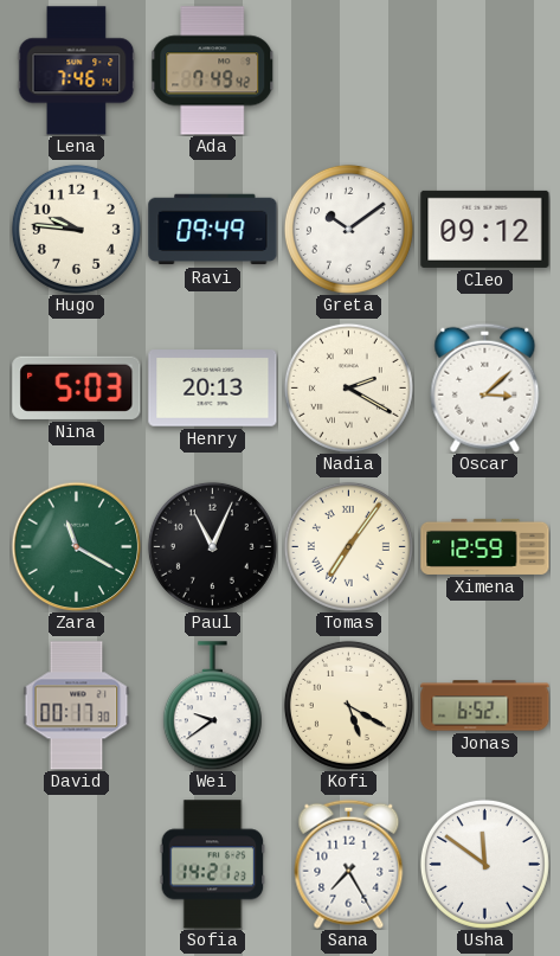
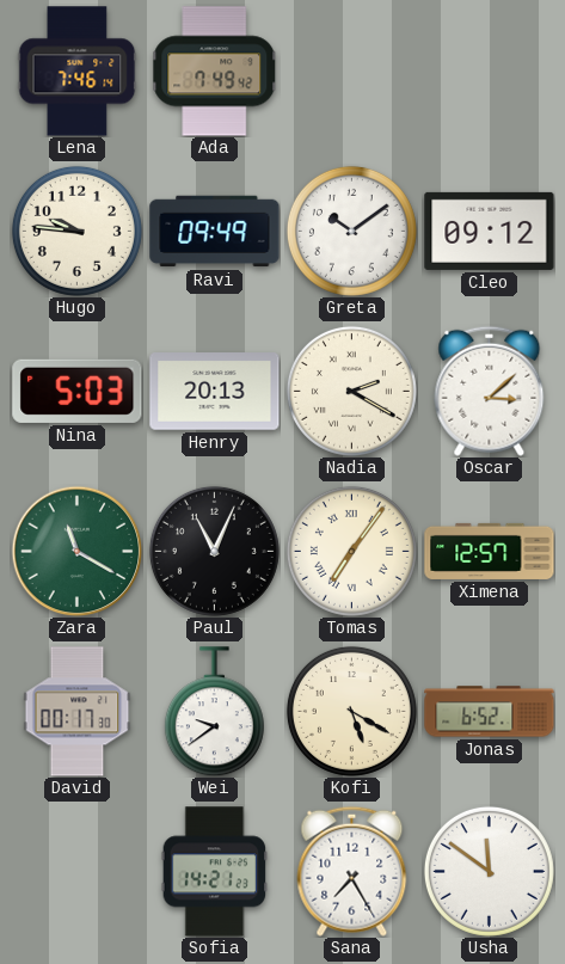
Ximena: 12:59 -> 12:57 (490, 551)
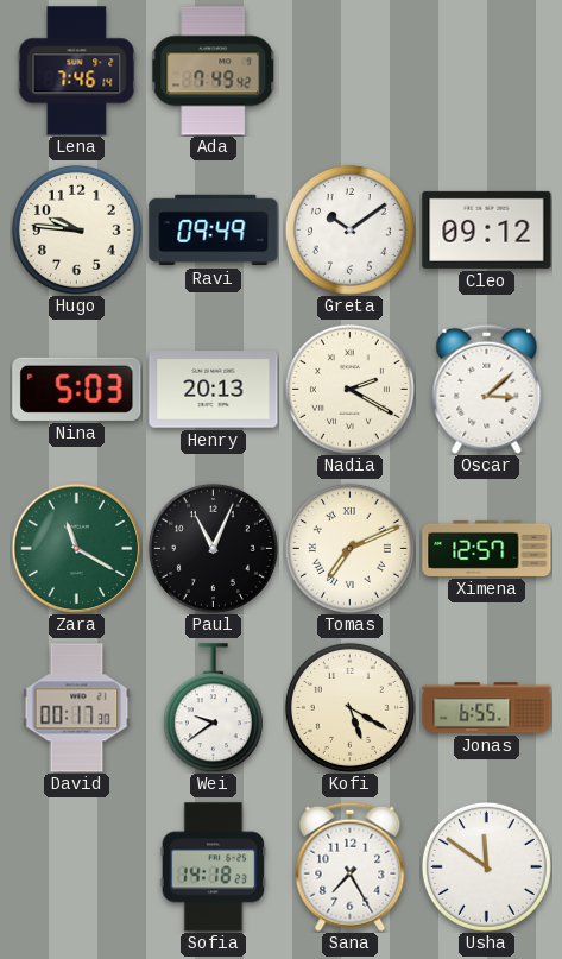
Tomas: 7:06 -> 7:11 (349, 548)
Jonas: 6:52 -> 6:55 (487, 708)
Sofia: 14:21 -> 14:18 (214, 867)
